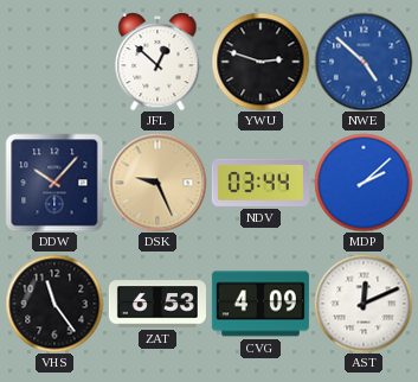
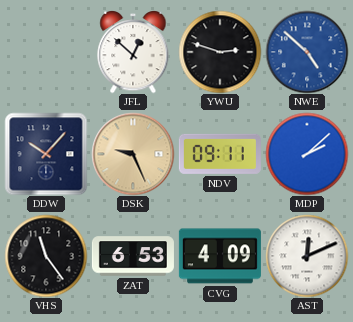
NDV: 03:44 -> 09:11 (220, 154)
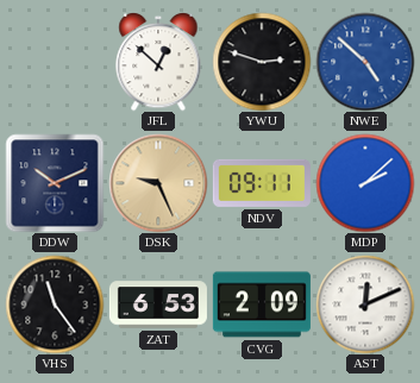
DDW: 10:07 -> 10:11 (55, 183)
CVG: 4:09 -> 2:09 (262, 304)
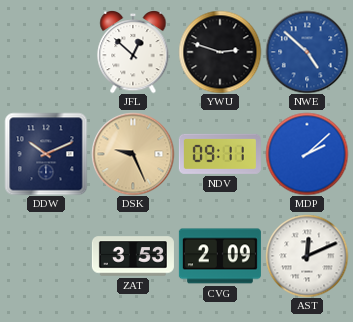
VHS: 11:24 -> none (55, 304)
ZAT: 6:53 -> 3:53 (133, 256)
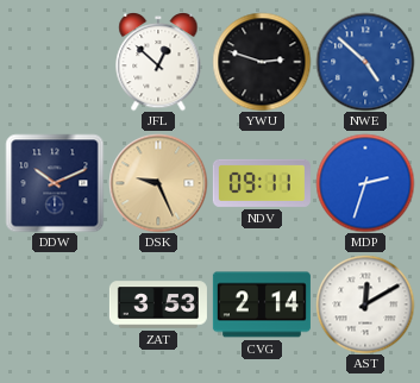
MDP: 2:08 -> 2:33 (365, 183)
CVG: 2:09 -> 2:14 (262, 304)
AST: 12:11 -> 12:10 (365, 304)
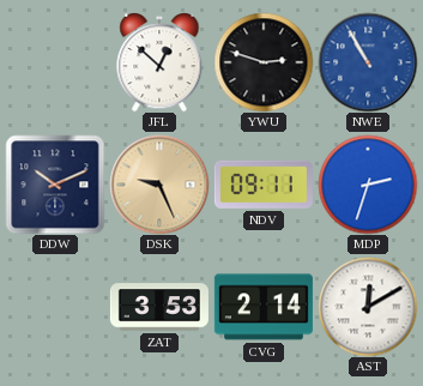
NWE: 4:52 -> 10:55 (368, 62)
